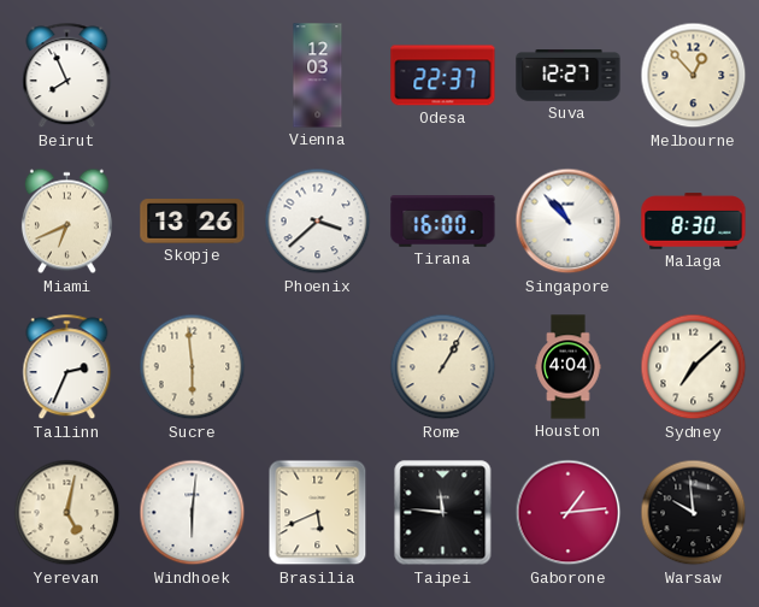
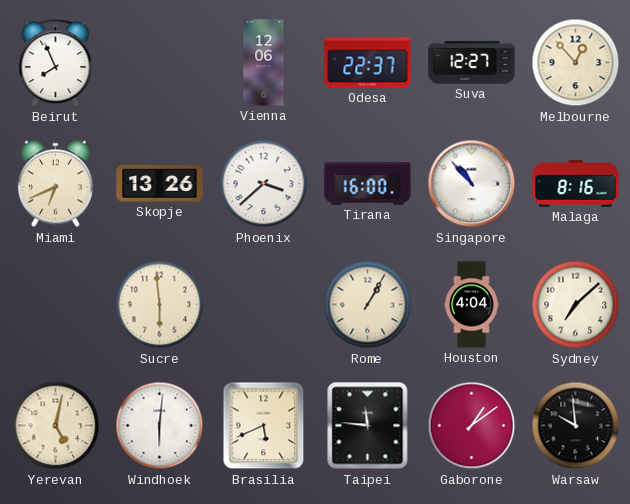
Vienna: 12:03 -> 12:06 (264, 63)
Malaga: 8:30 -> 8:16 (576, 184)
Tallinn: 2:34 -> none (67, 367)
Gaborone: 1:14 -> 1:09 (472, 426)
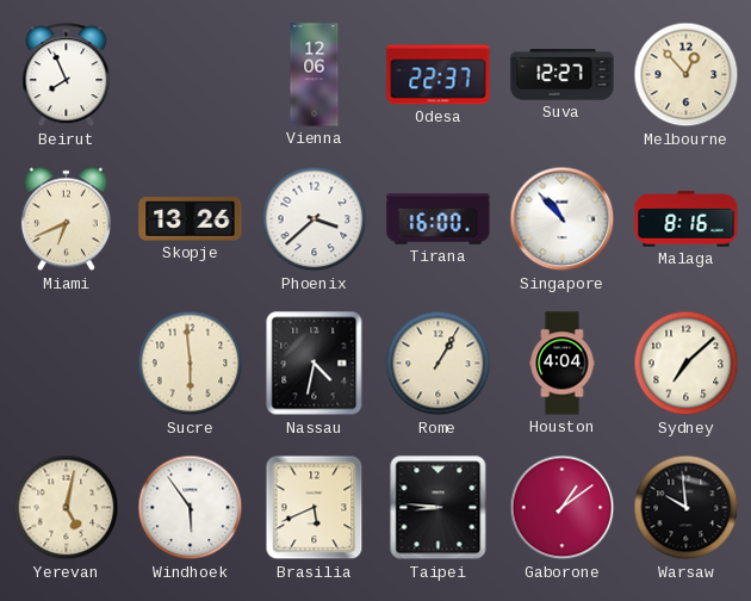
Nassau: none -> 4:32 (315, 364)
Windhoek: 6:01 -> 5:54 (191, 508)
Taipei: 11:46 -> 8:46 (439, 508)
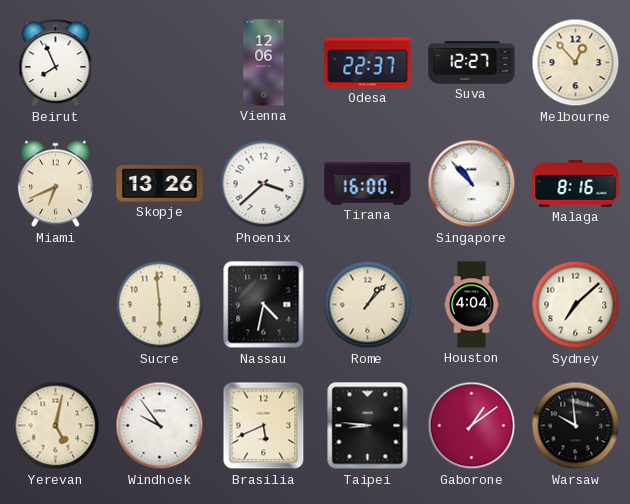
Rome: 1:05 -> 1:07 (368, 305)
Windhoek: 5:54 -> 9:54 (160, 426)
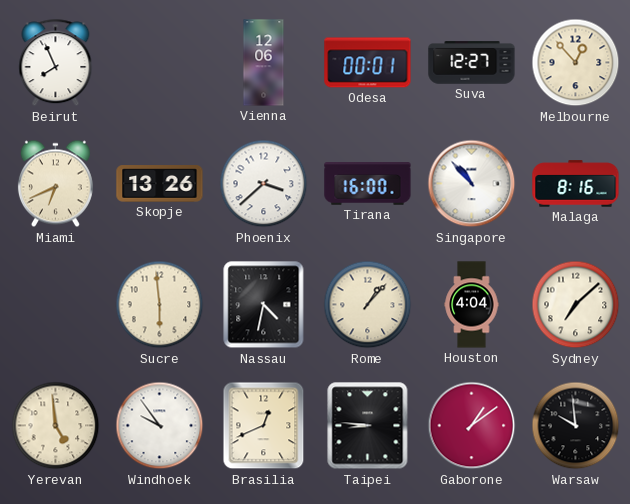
Odesa: 22:37 -> 00:01 (368, 63)
Yerevan: 5:02 -> 4:59 (56, 426)
Brasilia: 5:41 -> 12:41 (264, 426)
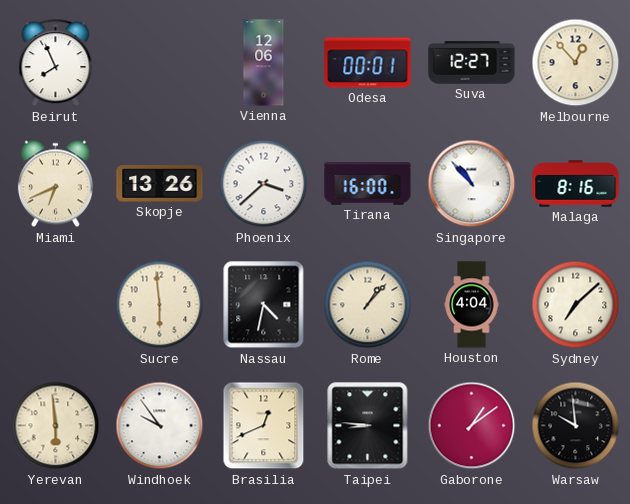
Yerevan: 4:59 -> 5:59 (56, 426)
